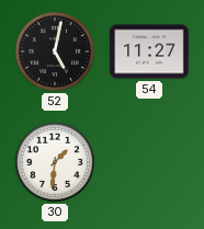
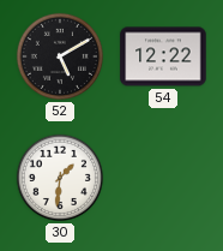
52: 5:02 -> 5:10 (60, 56)
54: 11:27 -> 12:22 (163, 56)
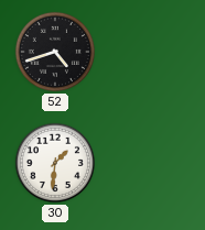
52: 5:10 -> 4:42 (55, 52)
54: 12:22 -> none (163, 56)
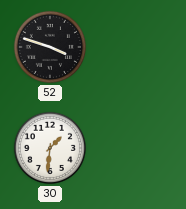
52: 4:42 -> 3:48 (50, 47)
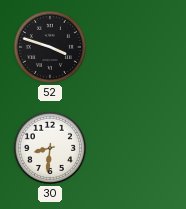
30: 1:31 -> 8:31 (50, 148)
